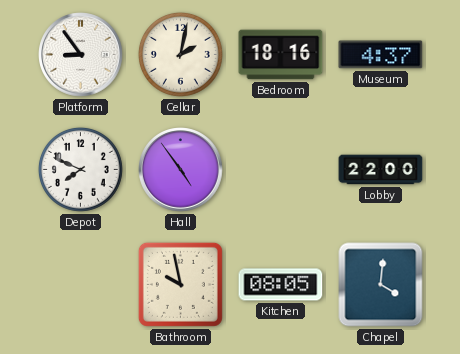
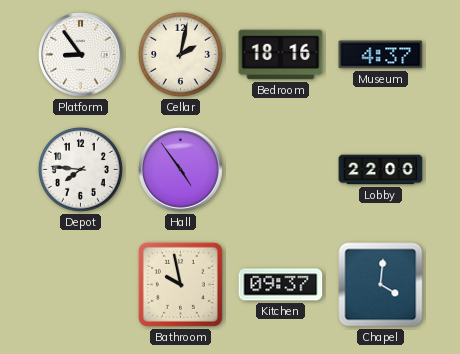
Depot: 7:49 -> 7:46 (80, 169)
Kitchen: 08:05 -> 09:37 (281, 285)
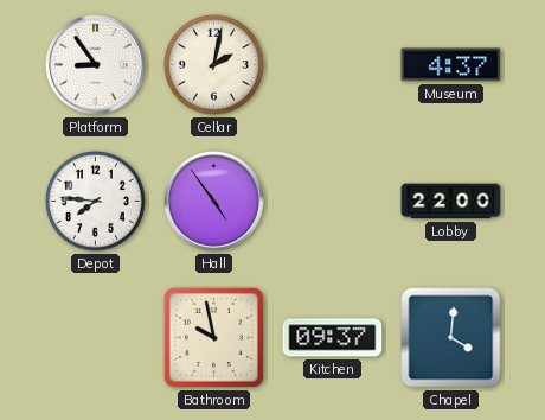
Bedroom: 18:16 -> none (281, 55)
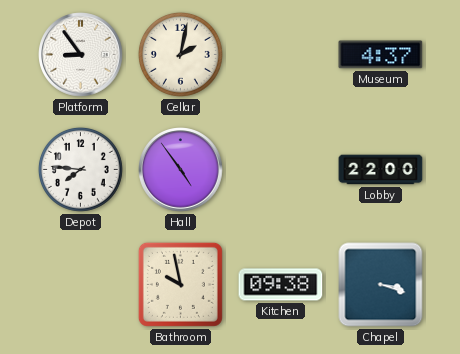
Kitchen: 09:37 -> 09:38 (281, 285)
Chapel: 4:01 -> 3:18 (381, 285)
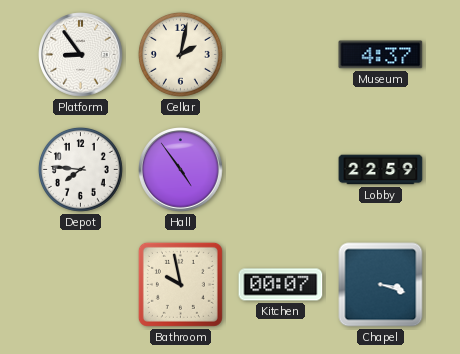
Lobby: 22:00 -> 22:59 (381, 170)
Kitchen: 09:38 -> 00:07 (281, 285)
